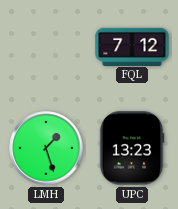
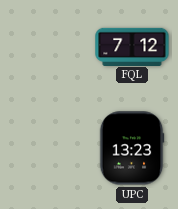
LMH: 1:27 -> none (46, 148)
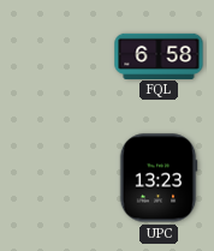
FQL: 7:12 -> 6:58 (159, 55)
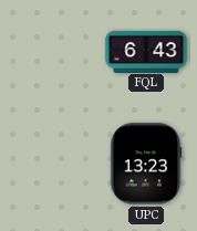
FQL: 6:58 -> 6:43 (146, 51)
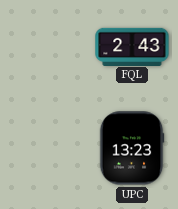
FQL: 6:43 -> 2:43 (132, 46)
